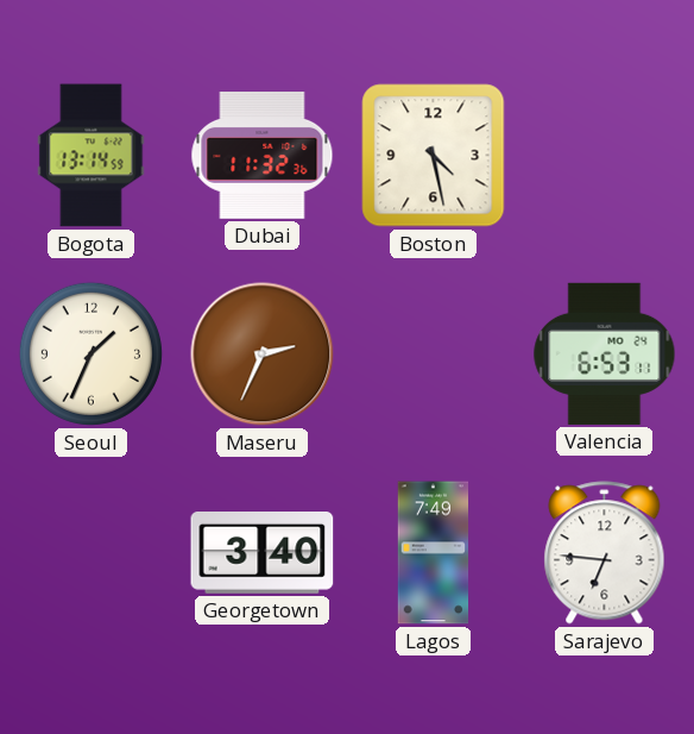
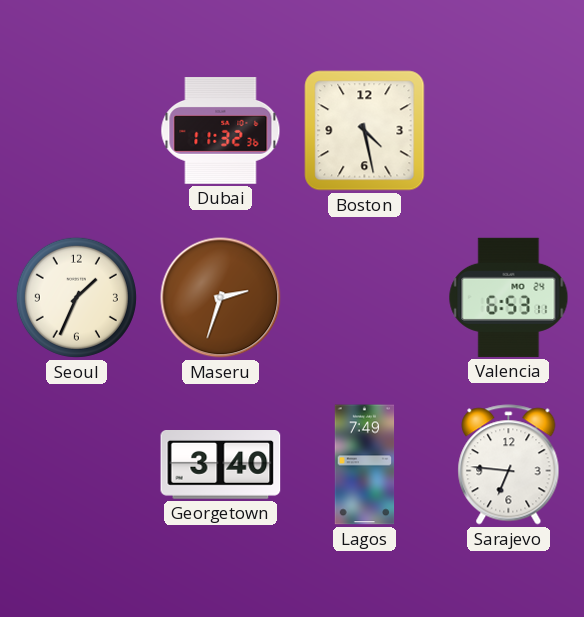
Bogota: 13:14 -> none (92, 156)
Maseru: 2:34 -> 2:33 (221, 298)
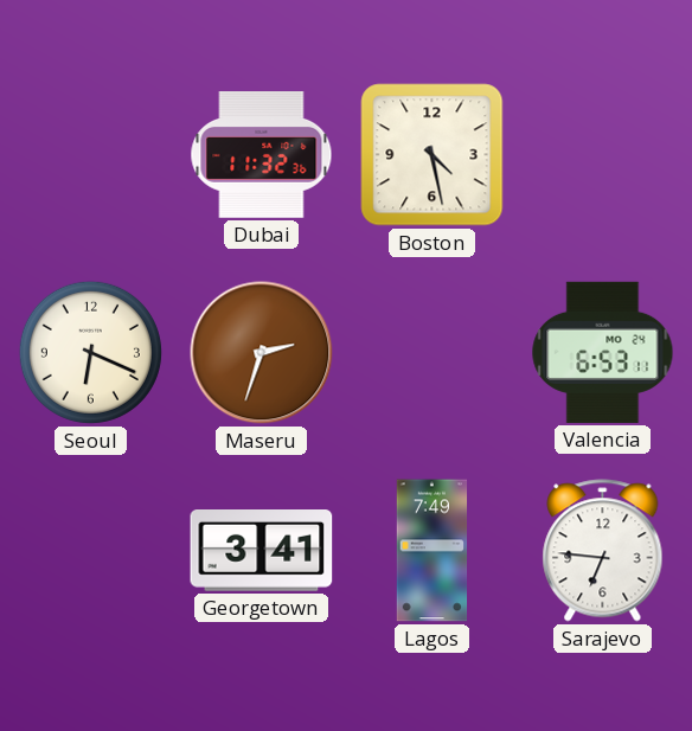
Seoul: 1:34 -> 6:19 (90, 352)
Georgetown: 3:40 -> 3:41 (262, 551)
